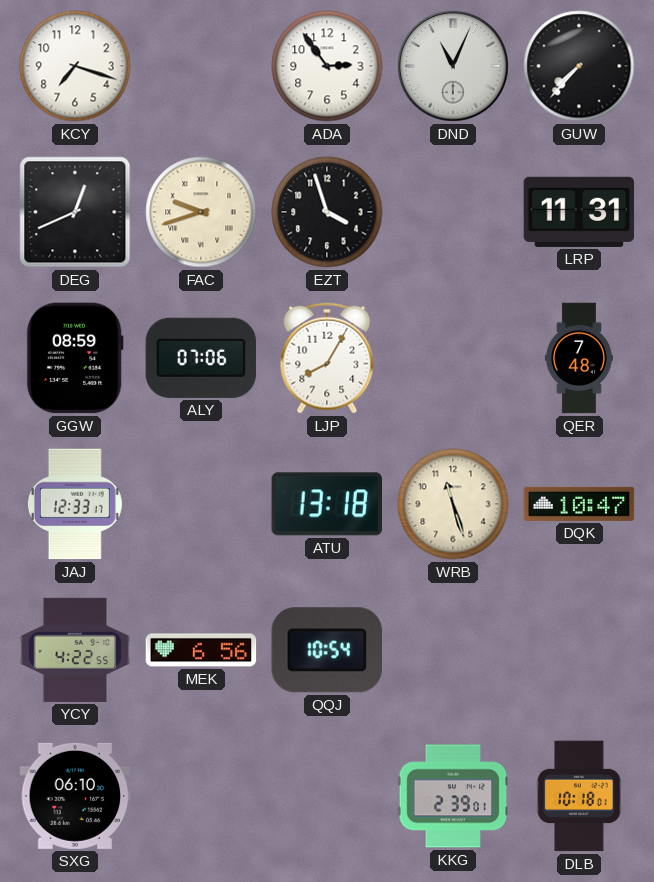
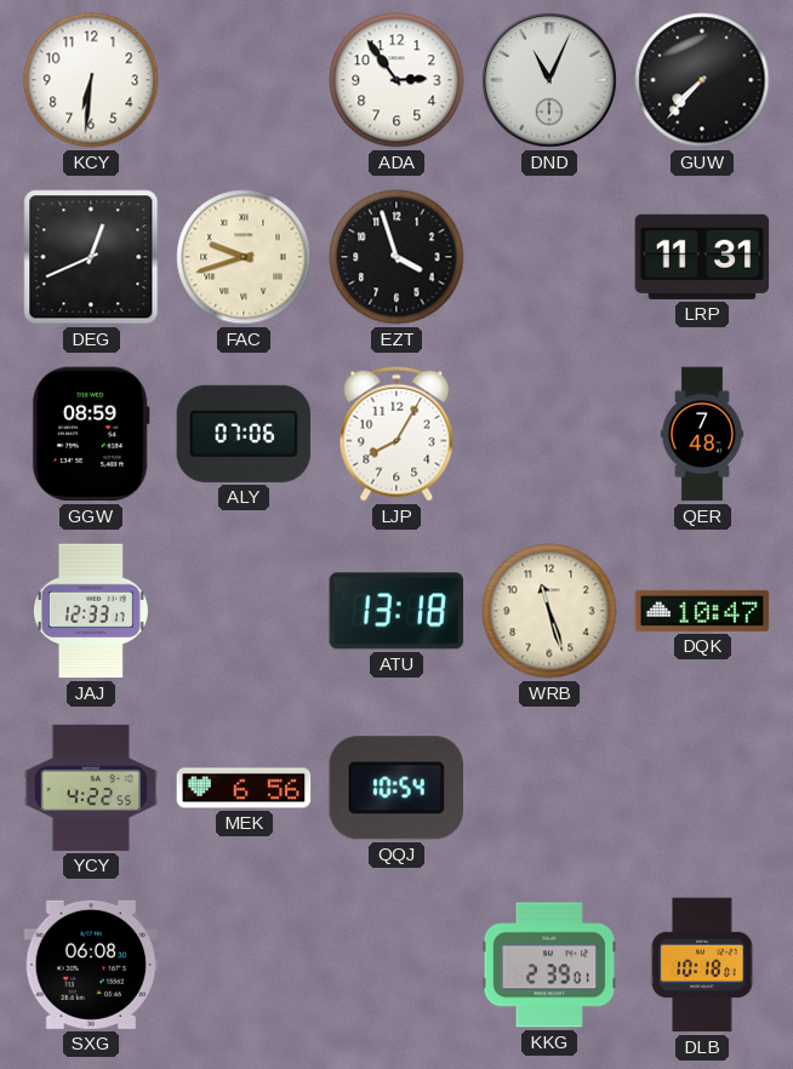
KCY: 7:18 -> 6:31 (91, 80)
SXG: 06:10 -> 06:08 (91, 965)
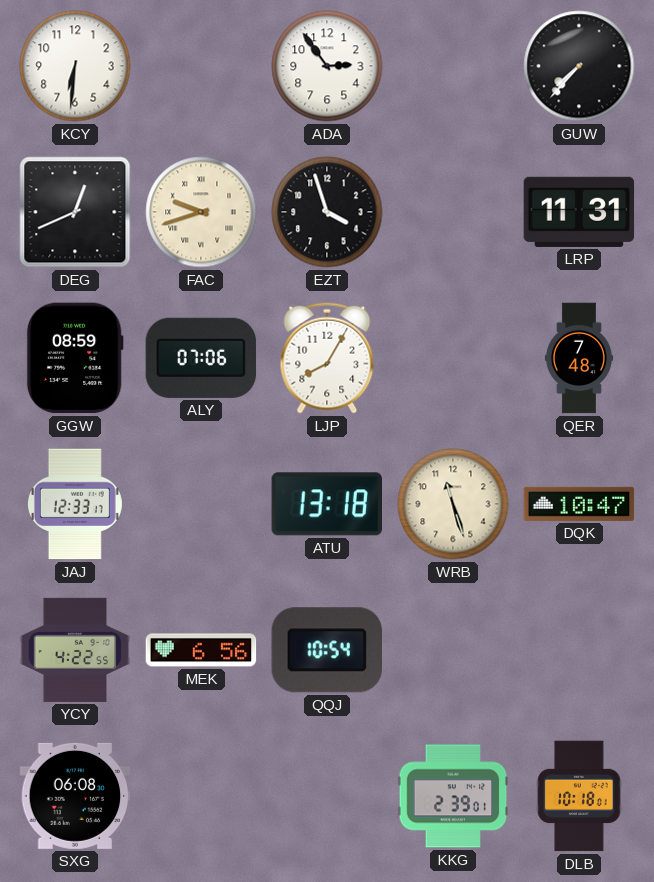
DND: 11:04 -> none (550, 81)
